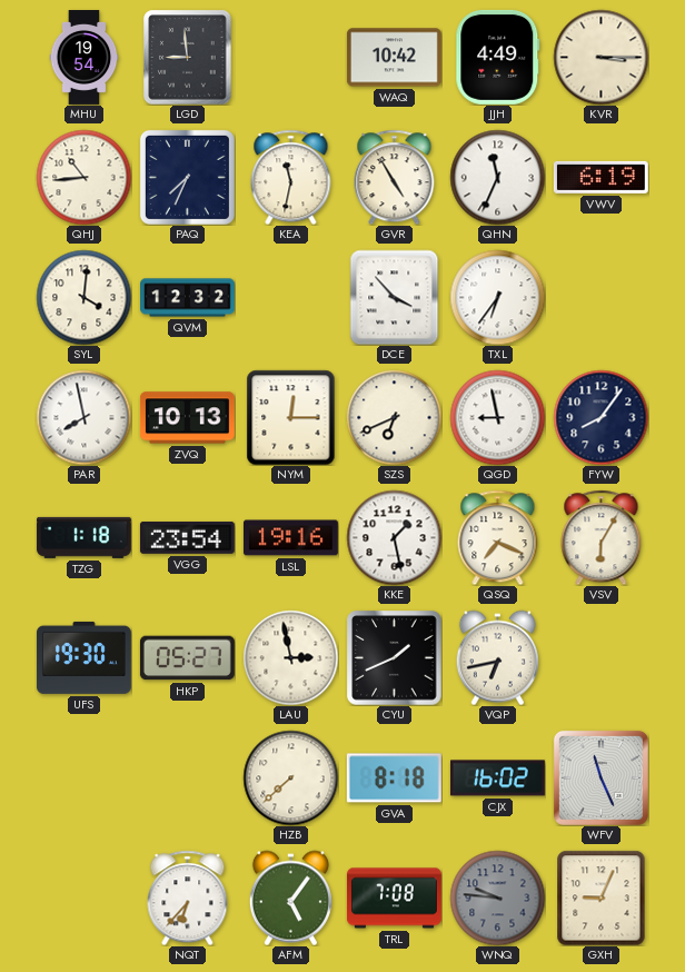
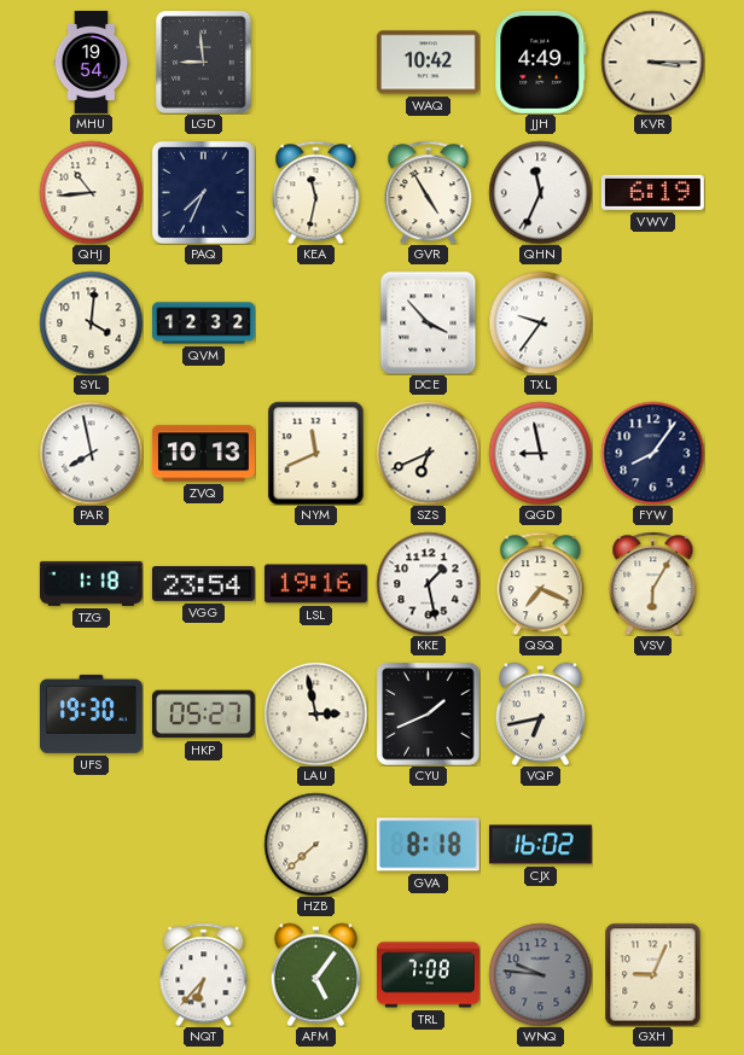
TXL: 6:36 -> 9:36 (540, 322)
NYM: 12:15 -> 11:41 (316, 453)
WFV: 11:26 -> none (600, 777)
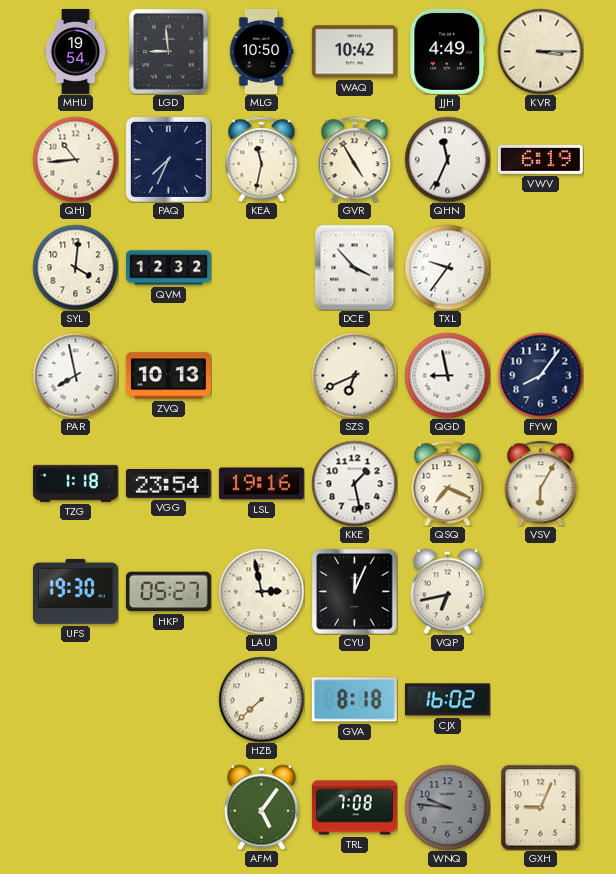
MLG: none -> 10:50 (261, 52)
NYM: 11:41 -> none (316, 453)
CYU: 1:41 -> 12:04 (354, 591)
NQT: 6:37 -> none (204, 974)
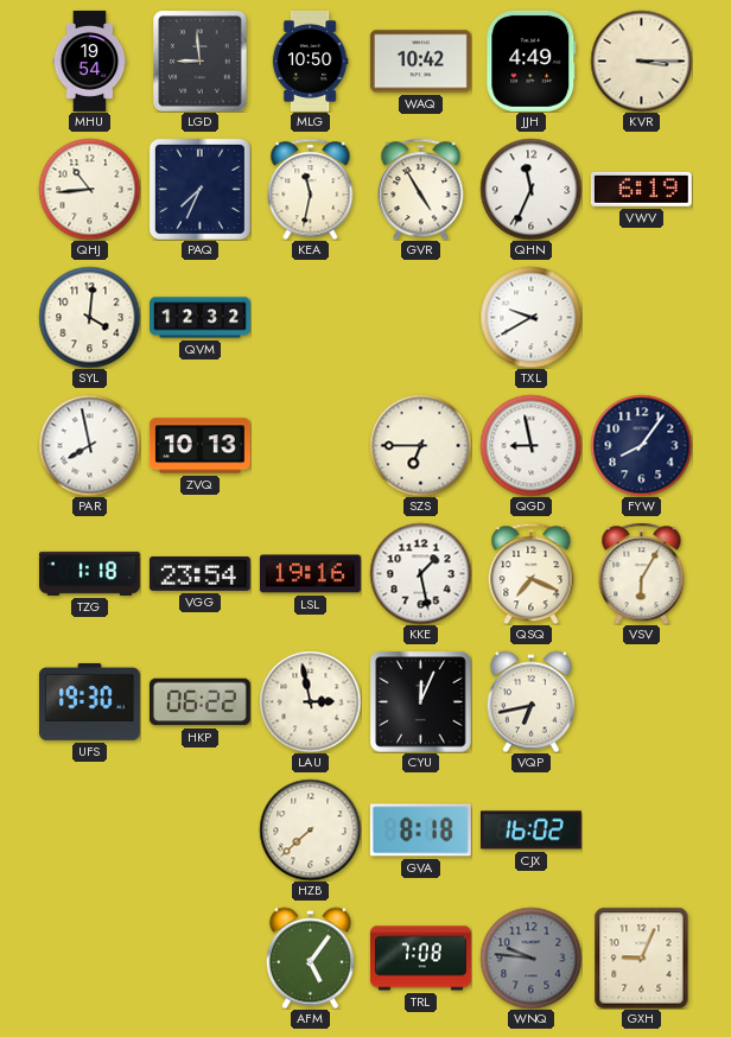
DCE: 3:53 -> none (355, 267)
TXL: 9:36 -> 9:40 (530, 317)
SZS: 6:41 -> 6:45 (420, 445)
HKP: 05:27 -> 06:22 (199, 702)
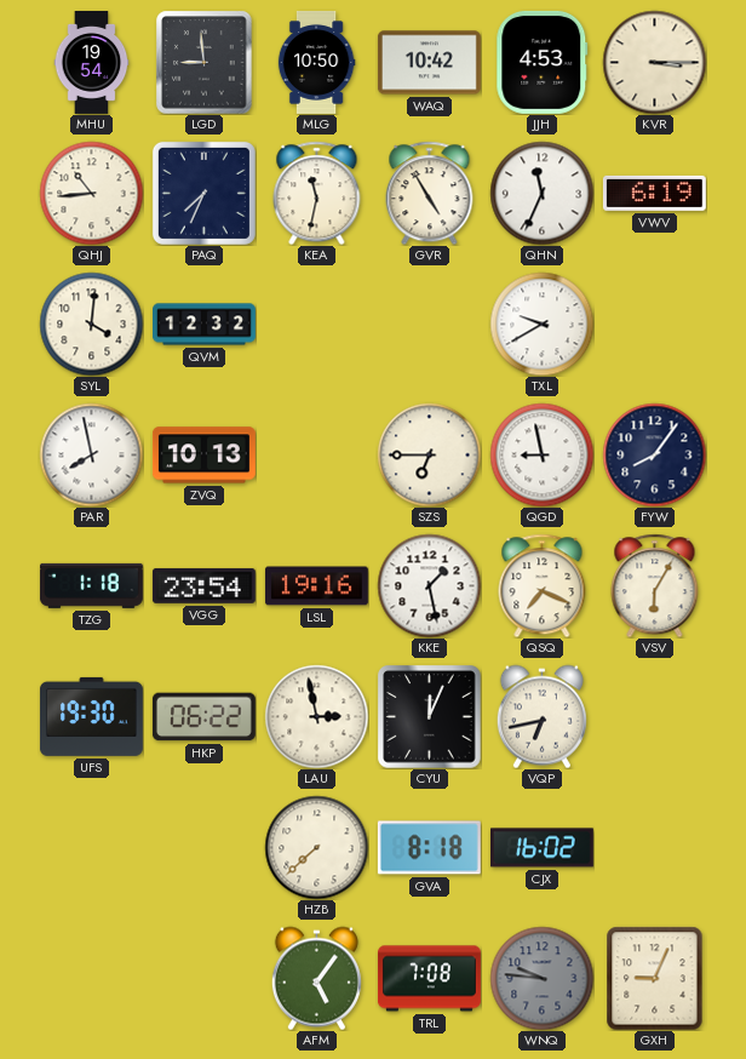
JJH: 4:49 -> 4:53 (543, 62)
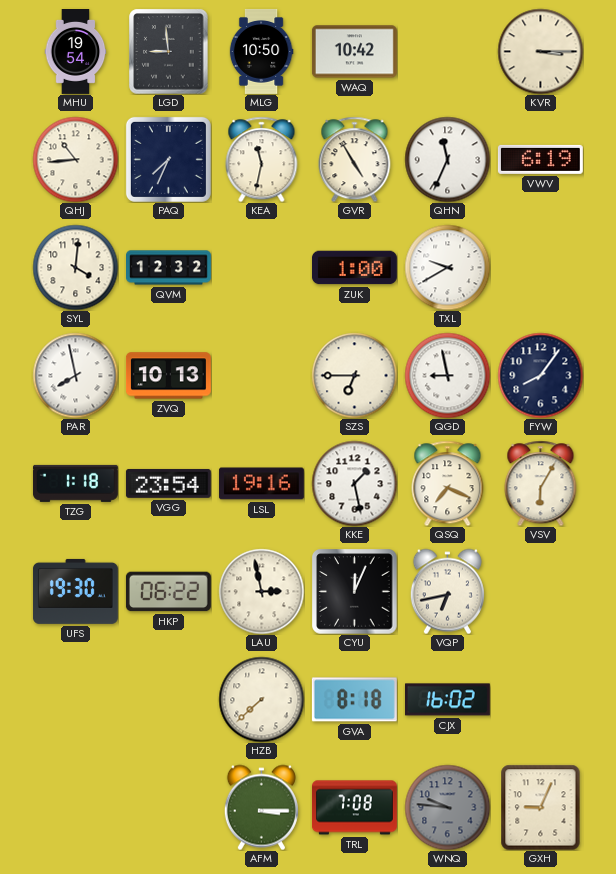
JJH: 4:53 -> none (543, 62)
ZUK: none -> 1:00 (354, 268)
AFM: 5:06 -> 3:15 (261, 807)
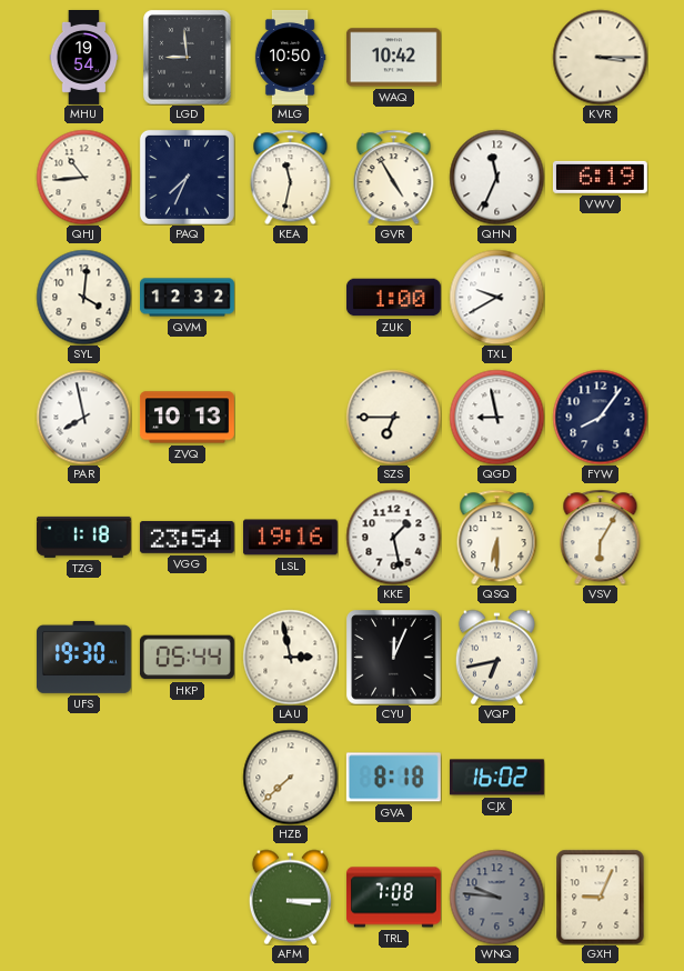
QSQ: 7:19 -> 6:30 (497, 537)
HKP: 06:22 -> 05:44 (187, 658)
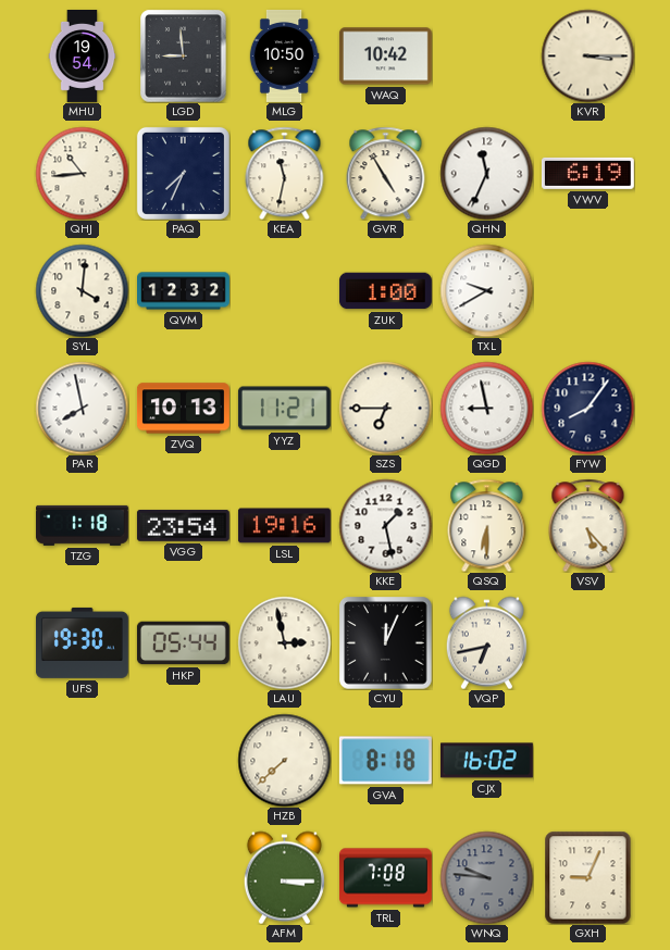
YYZ: none -> 11:21 (284, 409)
VSV: 6:05 -> 5:23 (588, 525)
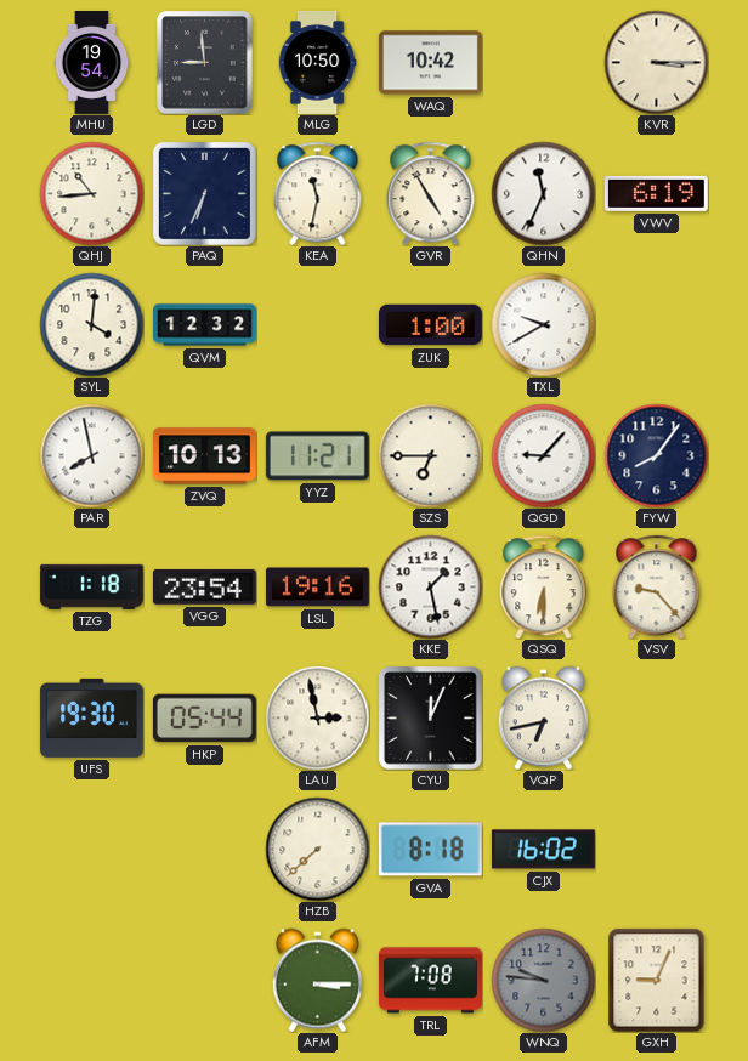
PAQ: 7:34 -> 6:34 (204, 193)
QGD: 8:58 -> 9:07 (543, 455)
VSV: 5:23 -> 9:23 (657, 586)
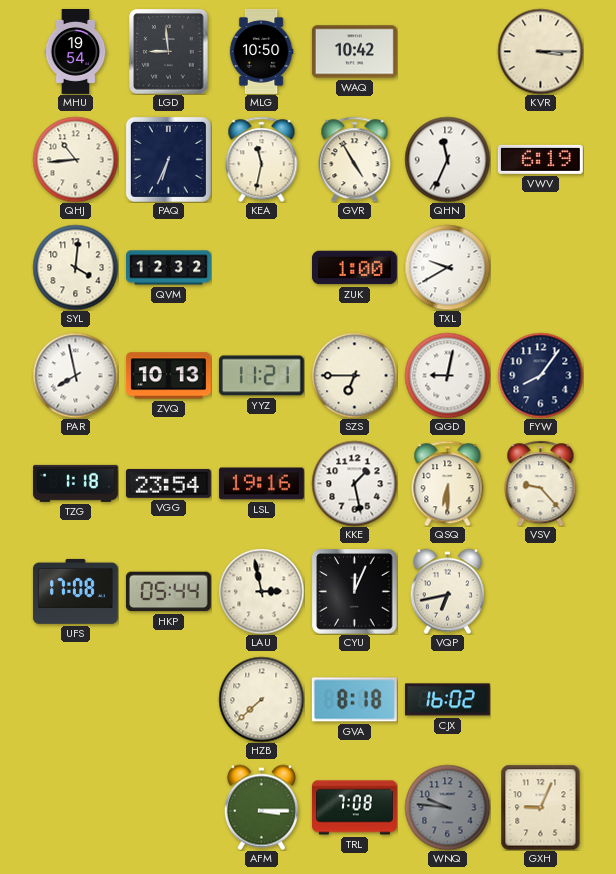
QGD: 9:07 -> 9:02 (447, 375)
UFS: 19:30 -> 17:08 (75, 591)
